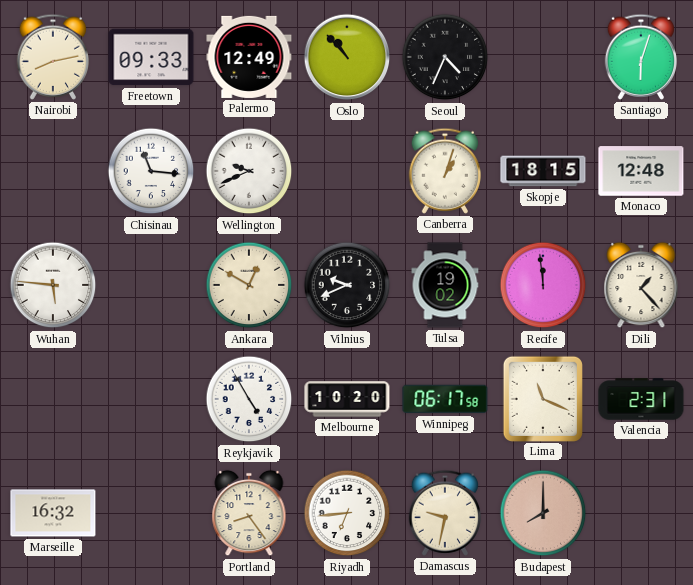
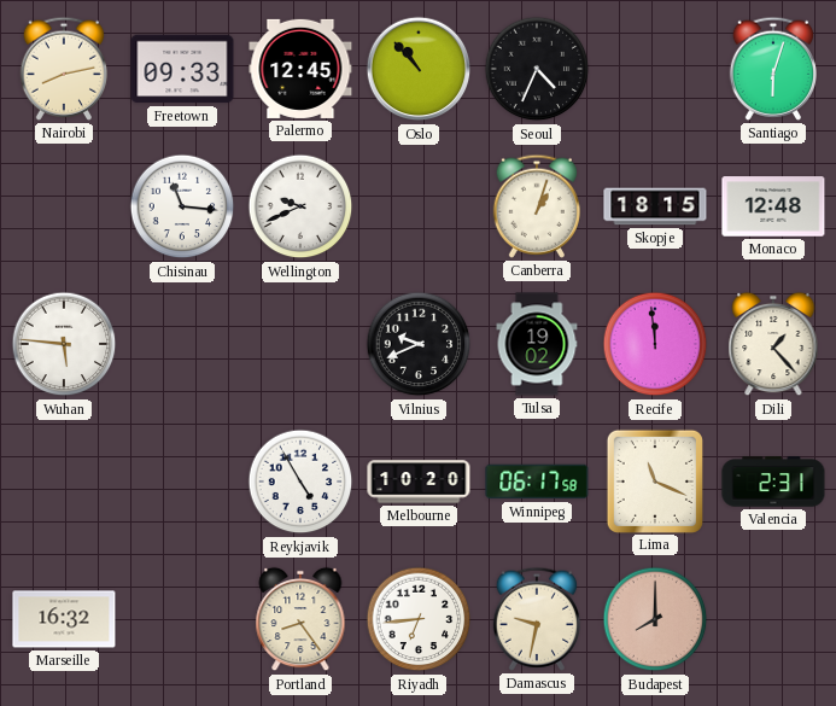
Palermo: 12:49 -> 12:45 (300, 69)
Ankara: 12:50 -> none (249, 285)
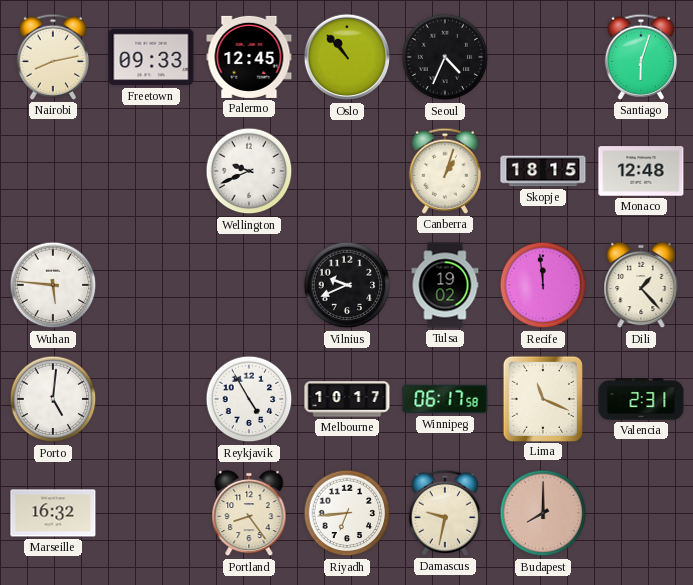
Chisinau: 11:16 -> none (182, 206)
Porto: none -> 5:01 (53, 399)
Melbourne: 10:20 -> 10:17 (347, 399)
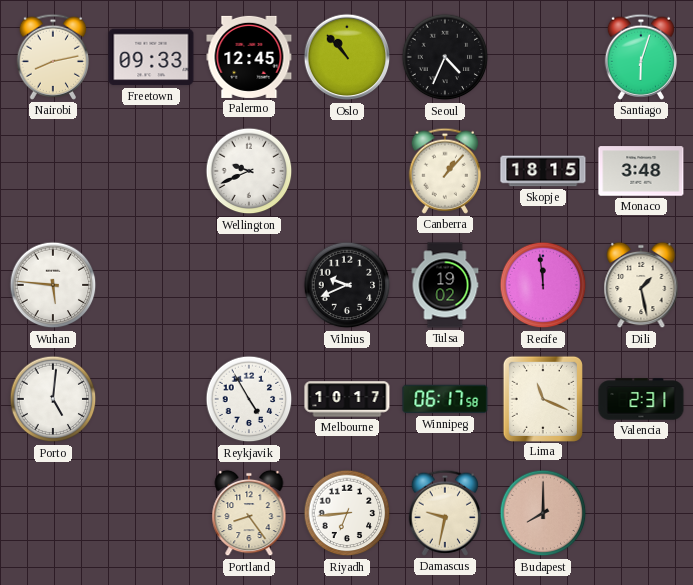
Canberra: 1:03 -> 1:07 (445, 171)
Monaco: 12:48 -> 3:48 (641, 171)
Dili: 1:23 -> 1:28 (641, 285)
Marseille: 16:32 -> none (53, 513)
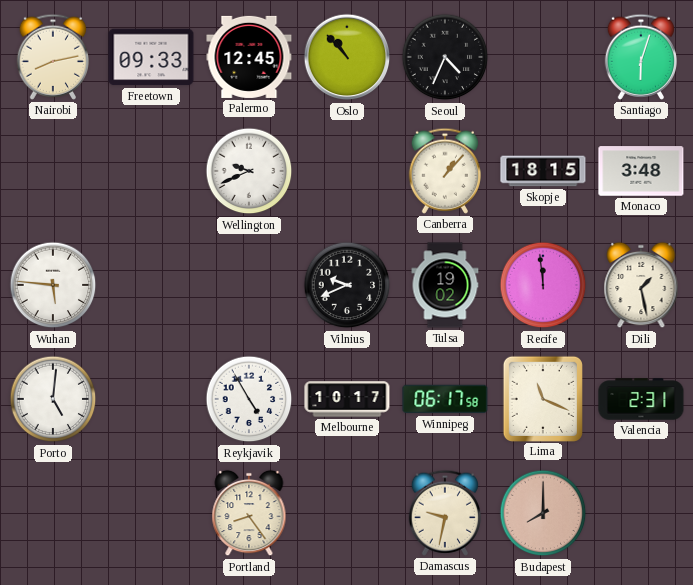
Riyadh: 6:44 -> none (347, 513)
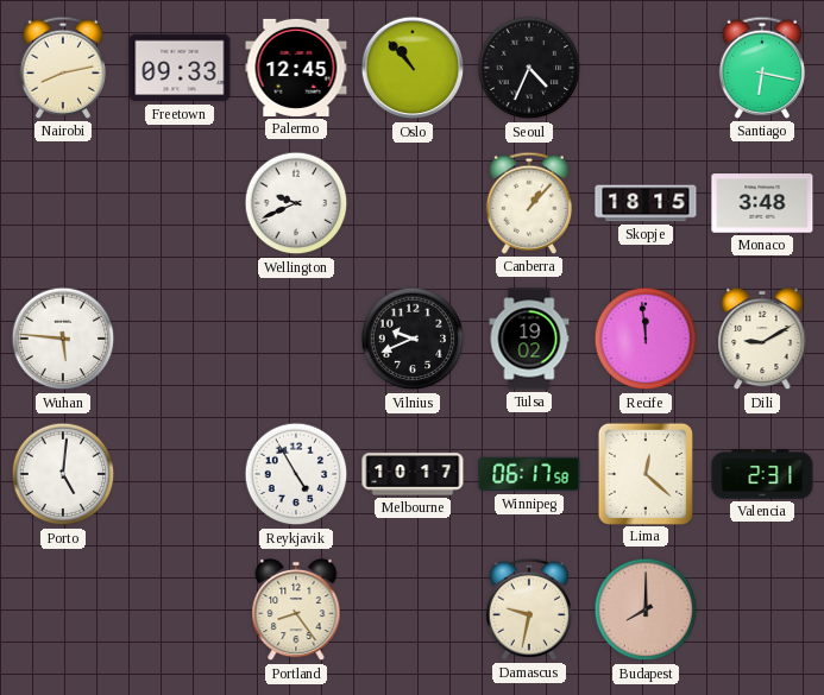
Santiago: 6:03 -> 6:17 (762, 68)
Dili: 1:28 -> 9:10 (762, 339)
Lima: 11:19 -> 12:22 (646, 473)
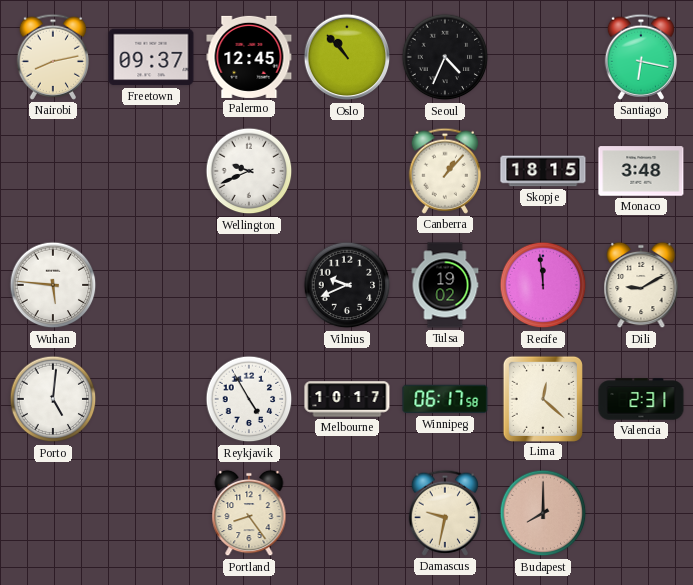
Freetown: 09:33 -> 09:37 (151, 57)
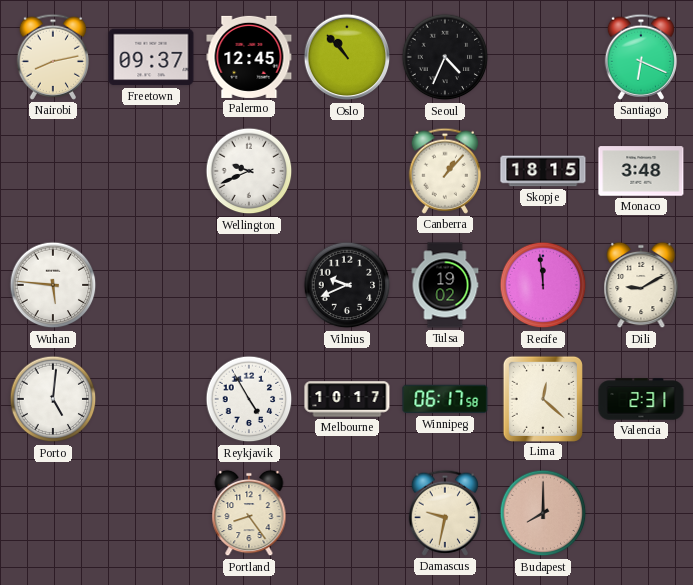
Santiago: 6:17 -> 6:19 (641, 57)
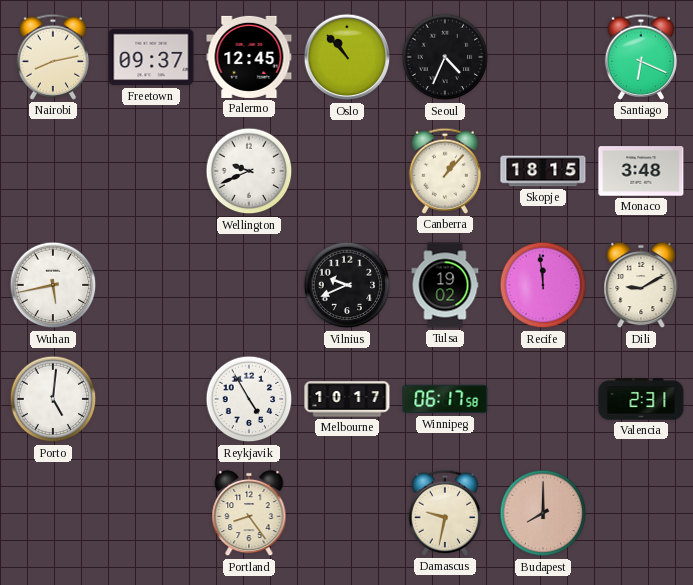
Wuhan: 5:46 -> 5:43 (53, 285)
Lima: 12:22 -> none (543, 398)
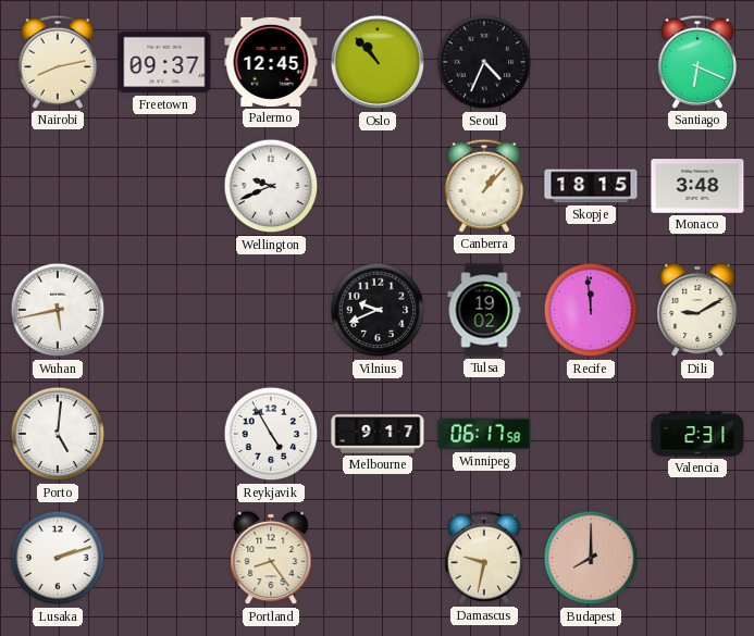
Melbourne: 10:17 -> 9:17 (378, 434)
Lusaka: none -> 2:12 (58, 558)
